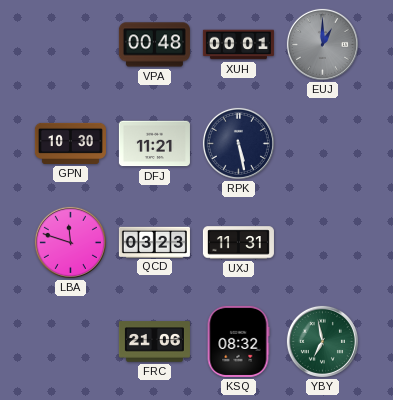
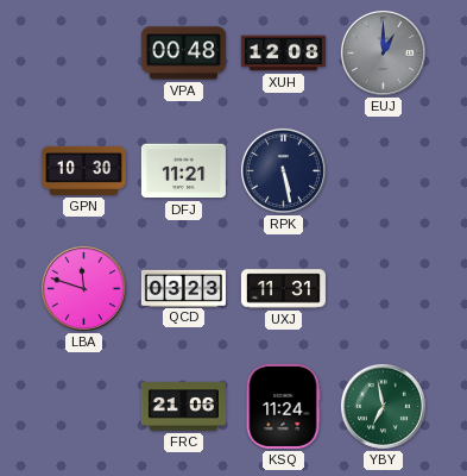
XUH: 00:01 -> 12:08 (283, 54)
KSQ: 08:32 -> 11:24 (283, 406)
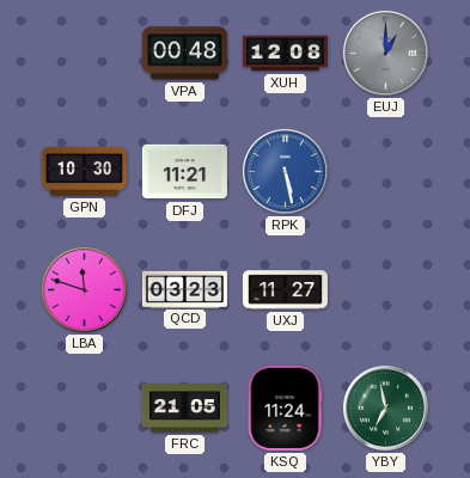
RPK dial: navy -> blue (285, 171)
UXJ: 11:31 -> 11:27 (285, 290)
FRC: 21:06 -> 21:05 (184, 409)
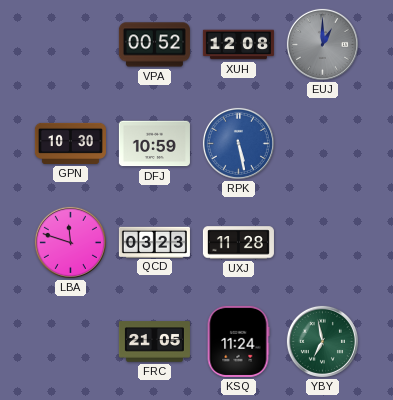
VPA: 00:48 -> 00:52 (154, 45)
DFJ: 11:21 -> 10:59 (154, 144)
UXJ: 11:27 -> 11:28 (238, 243)
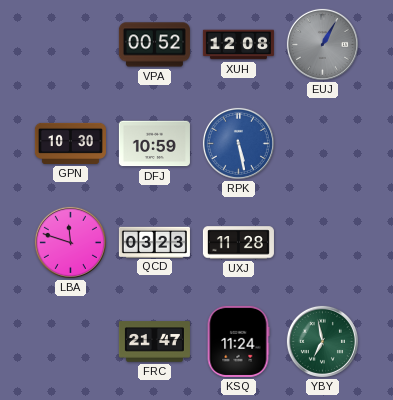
EUJ: 1:00 -> 1:05 (322, 44)
FRC: 21:05 -> 21:47 (154, 342)
